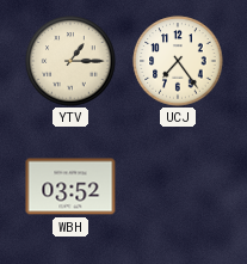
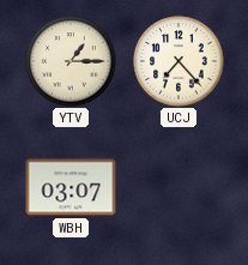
UCJ: 7:24 -> 7:23 (179, 61)
WBH: 03:52 -> 03:07 (71, 187)
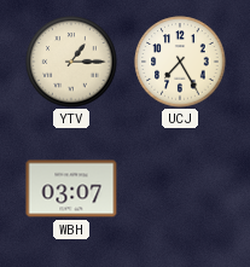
UCJ: 7:23 -> 7:25 (180, 62)
